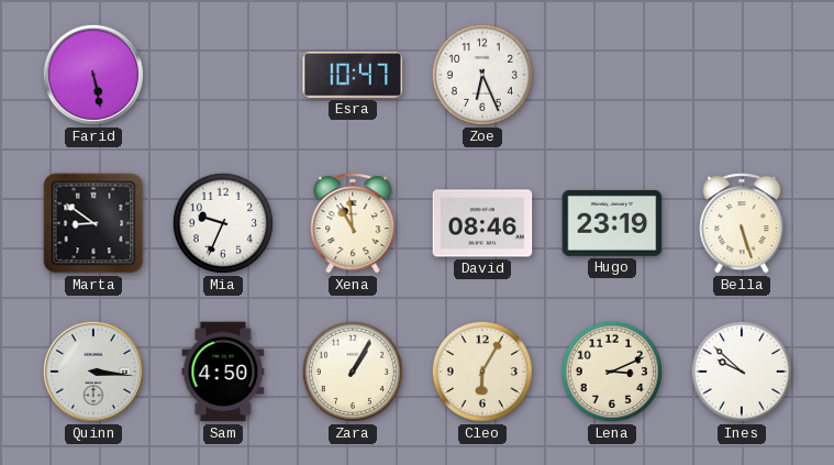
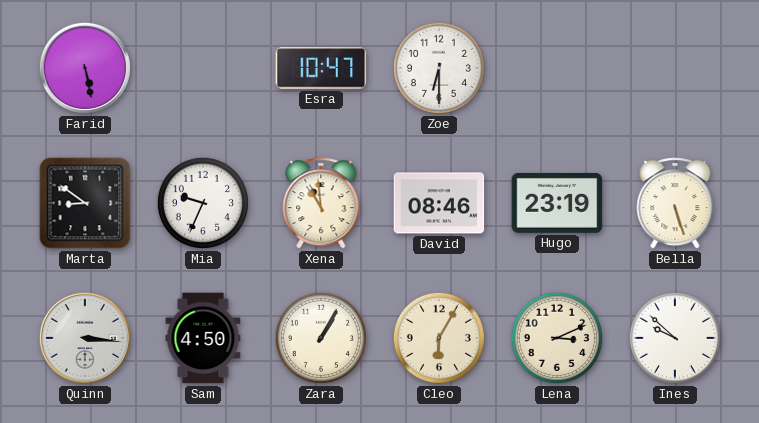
Zoe: 6:26 -> 6:30 (439, 68)
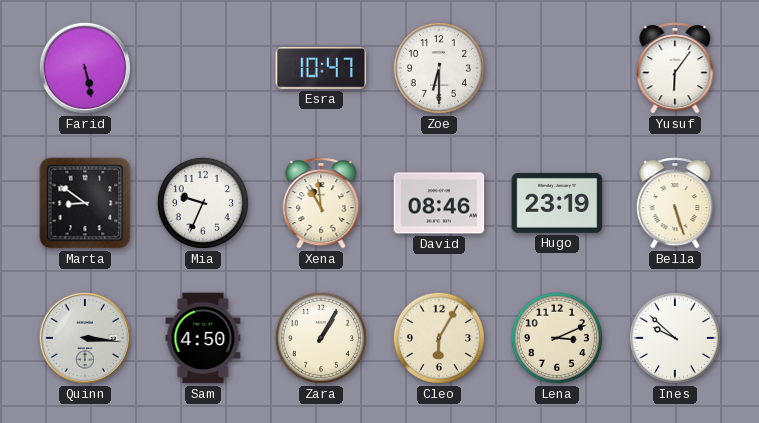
Yusuf: none -> 6:06 (675, 68)
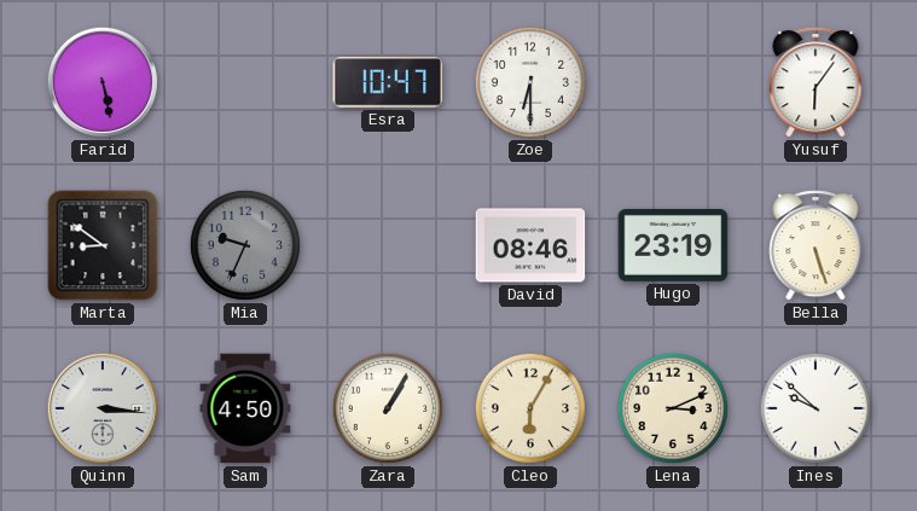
Mia dial: white -> grey (245, 245)
Xena: 10:59 -> none (321, 203)
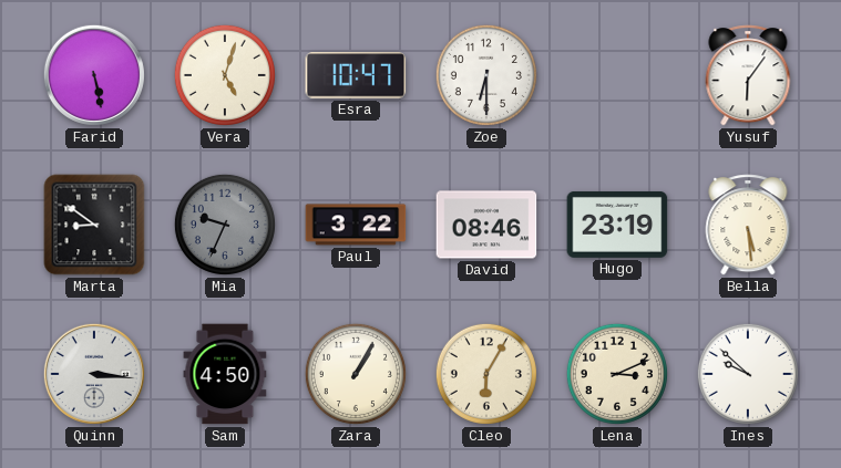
Vera: none -> 5:03 (225, 75)
Paul: none -> 3:22 (356, 225)
Bella: 5:27 -> 5:29 (748, 225)
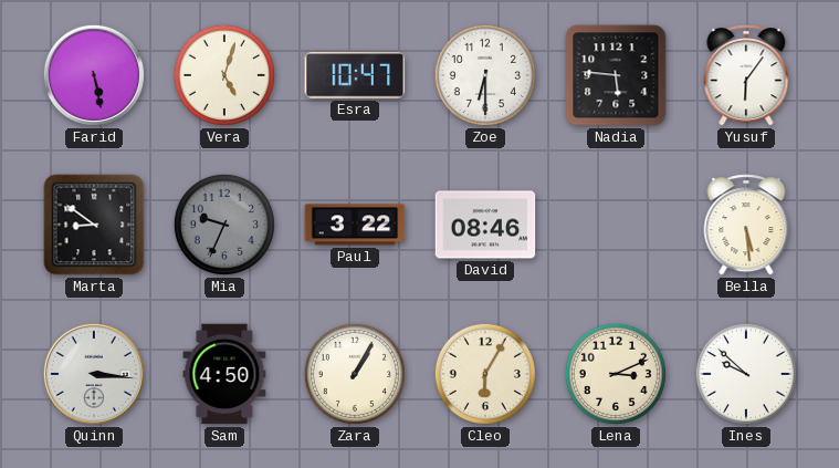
Nadia: none -> 5:46 (616, 75)
Hugo: 23:19 -> none (617, 225)
